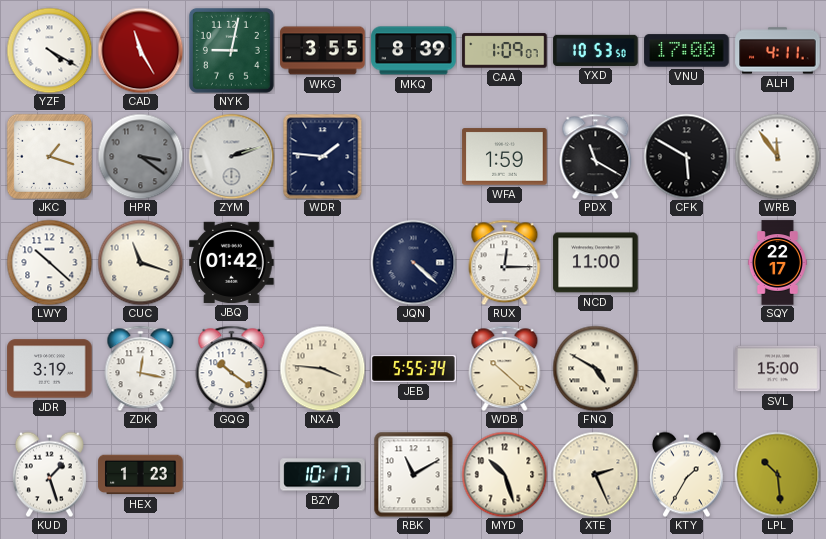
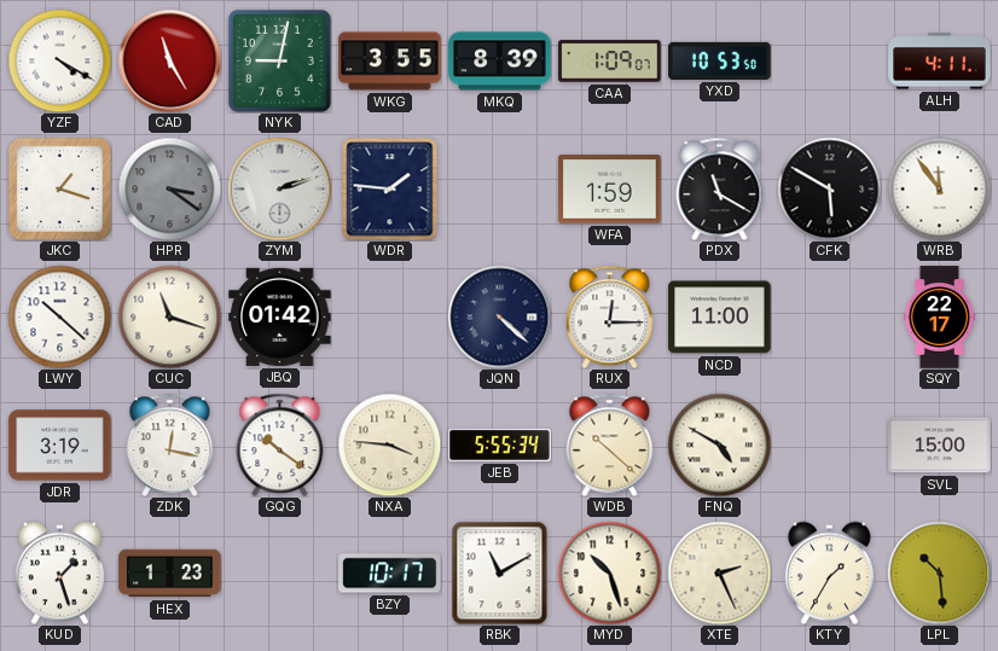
VNU: 17:00 -> none (687, 51)
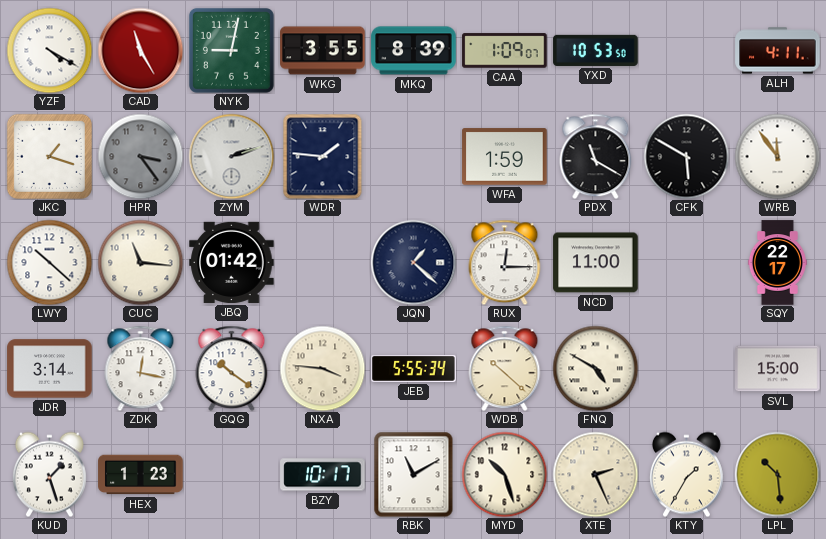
HPR: 3:21 -> 3:24 (140, 156)
CUC: 11:18 -> 11:16 (140, 262)
JQN: 4:22 -> 1:22 (413, 262)
JDR: 3:19 -> 3:14 (50, 369)
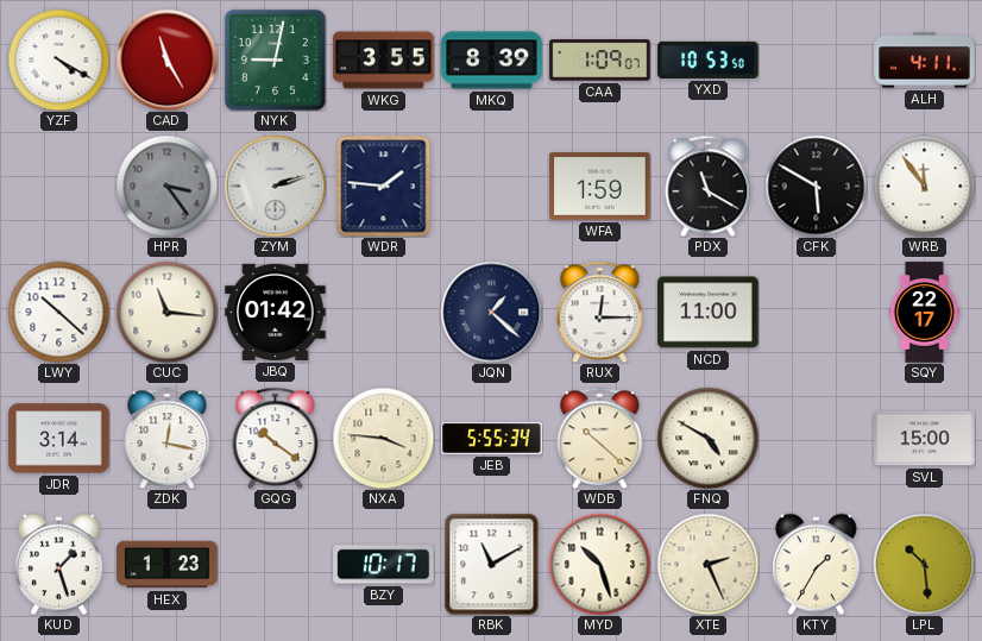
JKC: 1:18 -> none (49, 156)
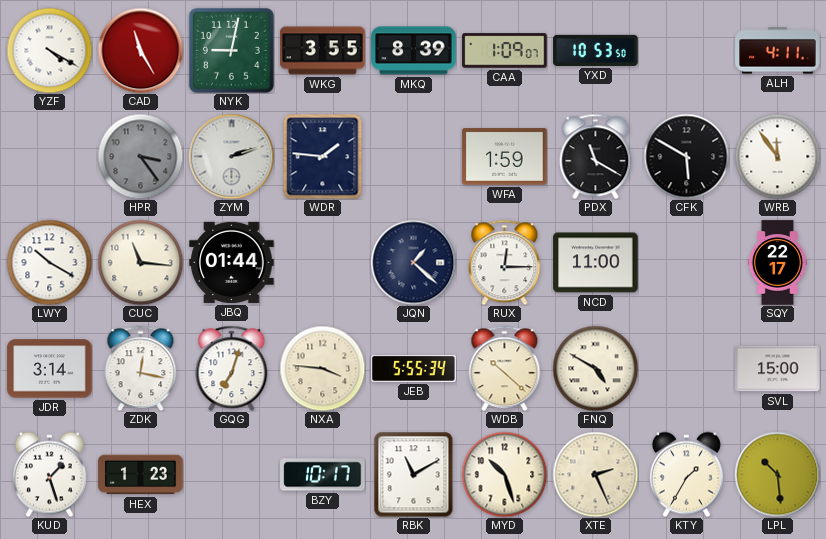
LWY: 10:22 -> 10:20 (49, 262)
JBQ: 01:42 -> 01:44 (232, 262)
GQG: 10:21 -> 7:03 (232, 368)
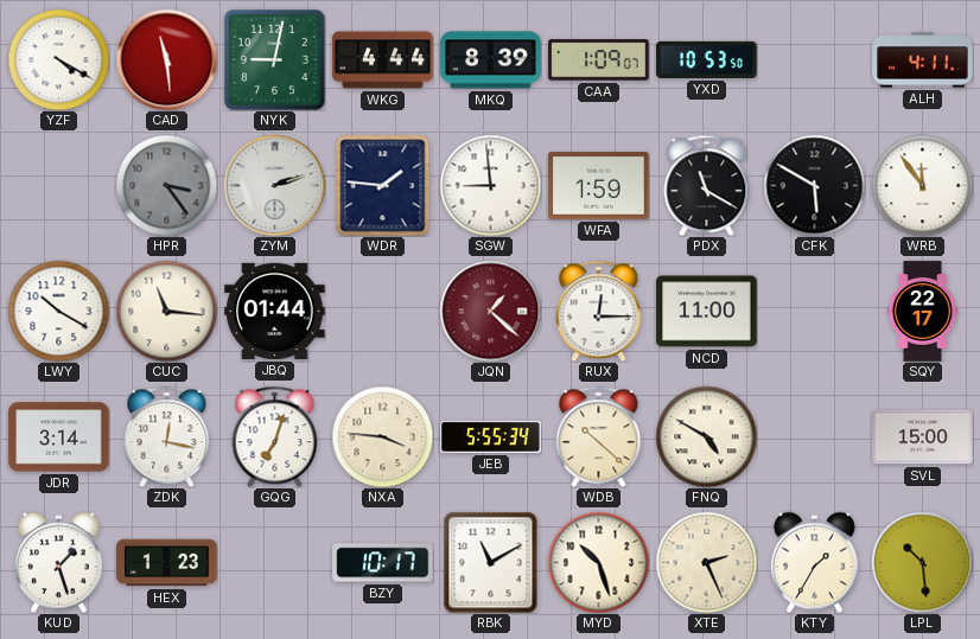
CAD: 11:25 -> 11:29 (166, 59)
WKG: 3:55 -> 4:44 (383, 60)
SGW: none -> 8:59 (490, 185)
JQN dial: navy -> burgundy (490, 311)
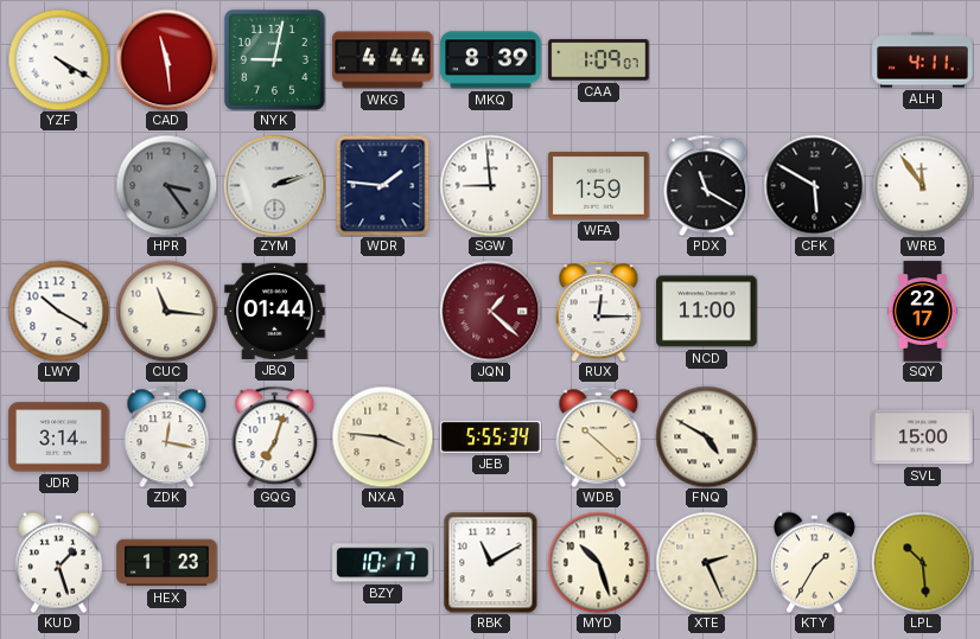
YXD: 10:53 -> none (707, 59)
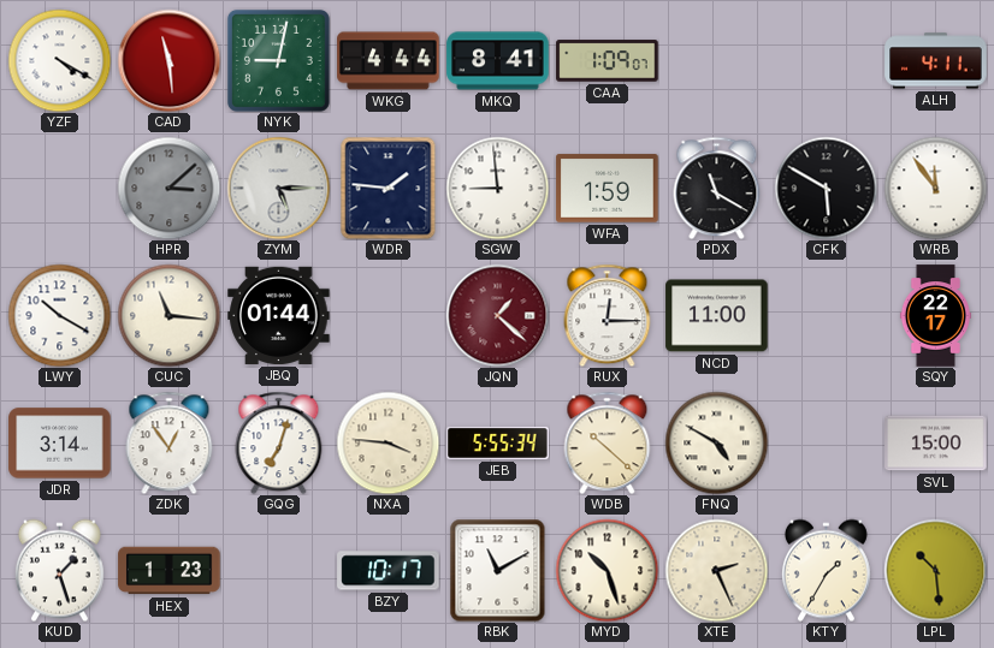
MKQ: 8:39 -> 8:41 (498, 61)
HPR: 3:24 -> 3:08 (168, 188)
ZYM: 2:12 -> 5:15 (278, 188)
ZDK: 12:17 -> 12:54 (170, 442)
